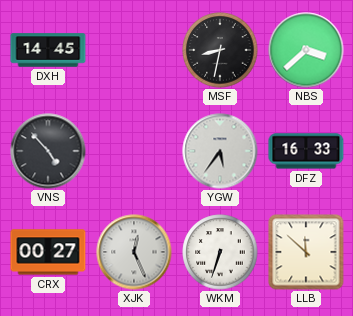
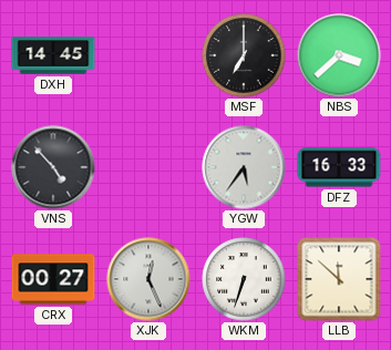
MSF: 8:32 -> 7:00 (244, 55)
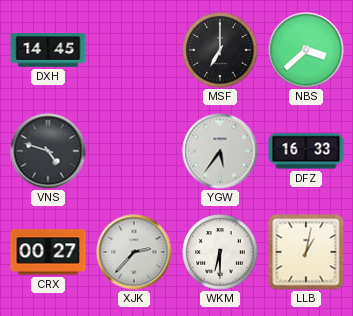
VNS: 4:53 -> 4:48 (48, 151)
XJK: 12:26 -> 2:37 (134, 252)
WKM: 6:33 -> 6:30 (220, 252)
LLB: 11:52 -> 1:02 (306, 252)
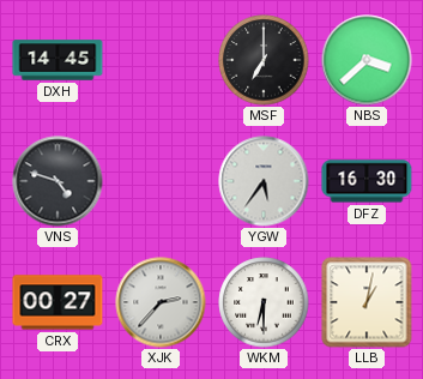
DFZ: 16:33 -> 16:30 (367, 181)
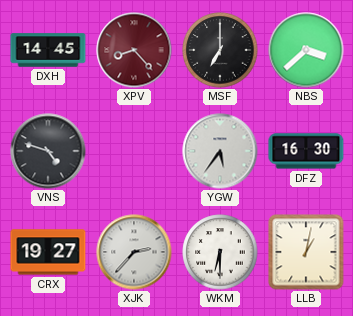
XPV: none -> 8:23 (134, 50)
CRX: 00:27 -> 19:27 (48, 252)
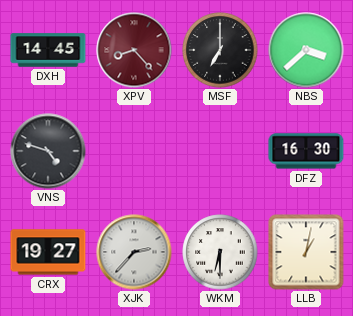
YGW: 5:36 -> none (220, 151)
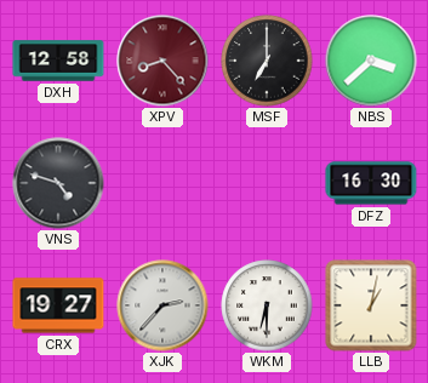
DXH: 14:45 -> 12:58 (58, 61)
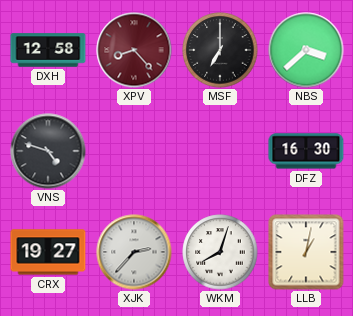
WKM: 6:30 -> 8:03 (220, 252)
